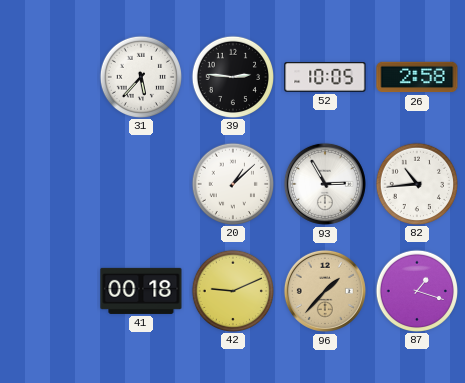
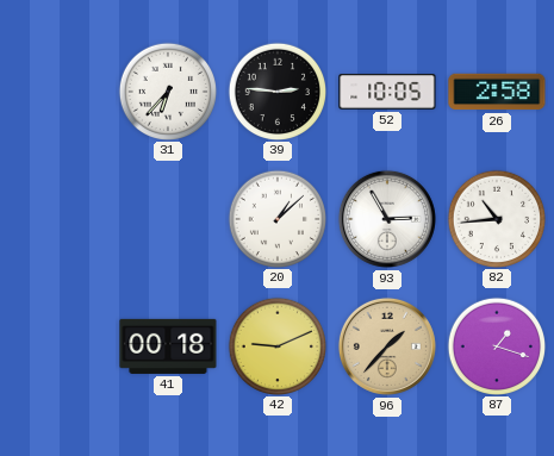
31: 5:37 -> 6:37 (167, 90)
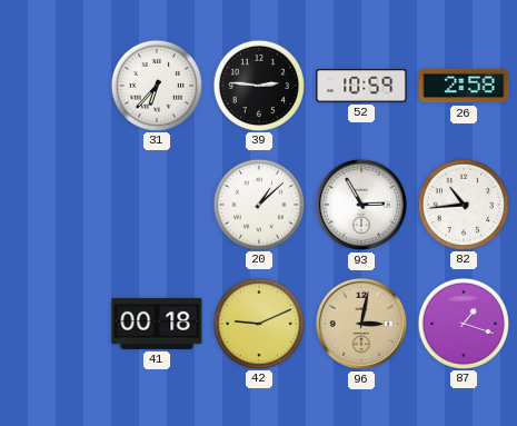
52: 10:05 -> 10:59 (361, 87)
96: 1:37 -> 3:02 (361, 324)
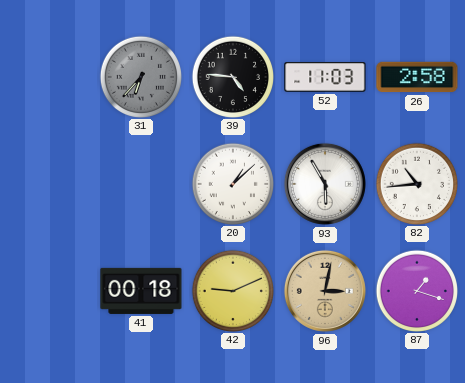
31 dial: white -> grey (140, 76)
39: 2:46 -> 4:46 (232, 76)
52: 10:59 -> 11:03 (325, 78)
93: 2:55 -> 5:55 (325, 184)
